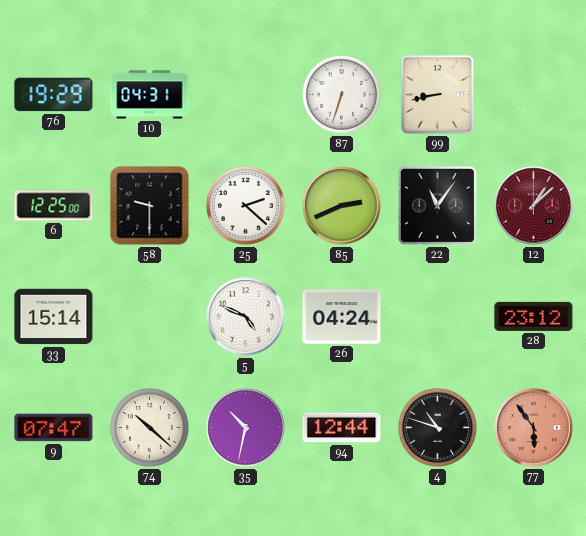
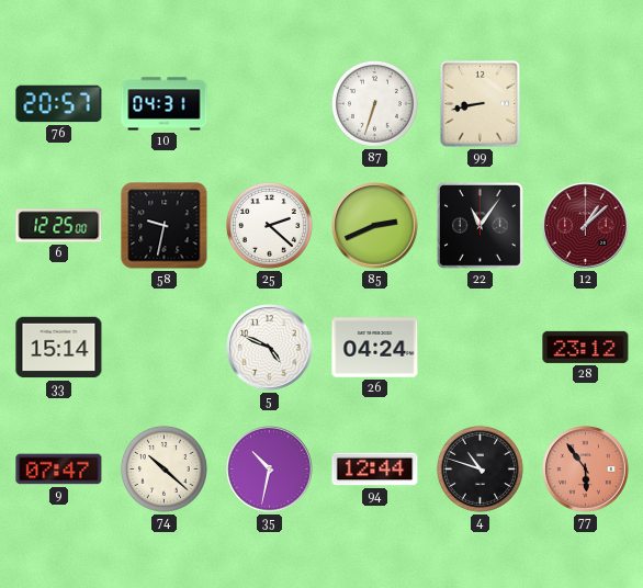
76: 19:29 -> 20:57 (59, 104)
58: 9:30 -> 9:32 (165, 226)
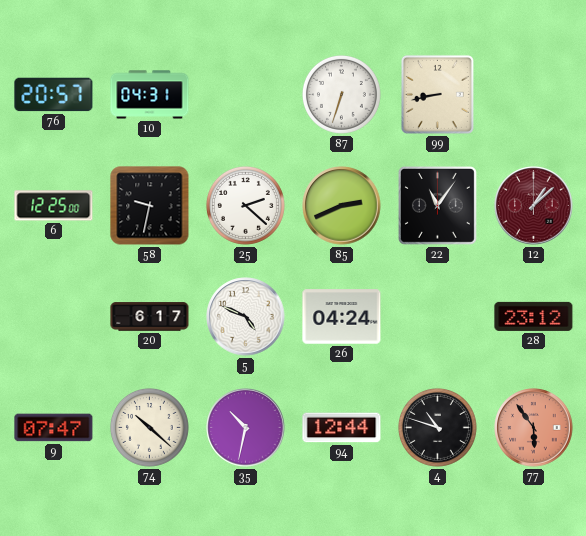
33: 15:14 -> none (59, 348)
20: none -> 6:17 (150, 317)
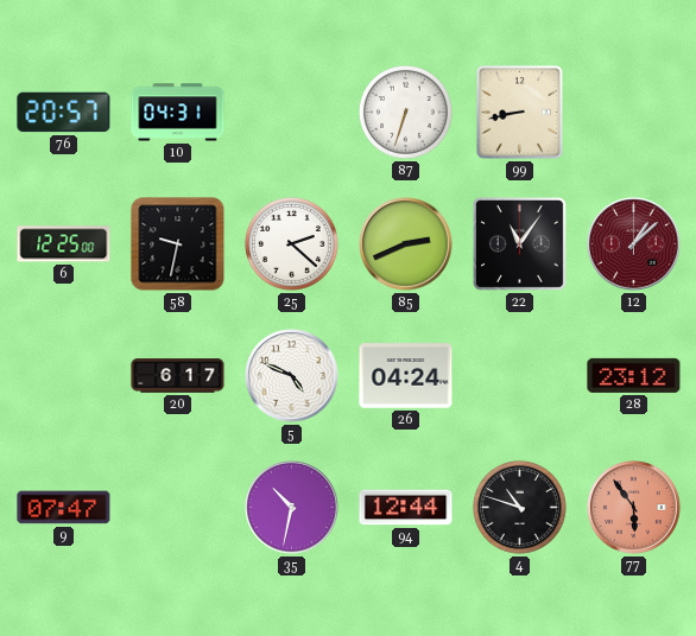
74: 10:22 -> none (149, 427)
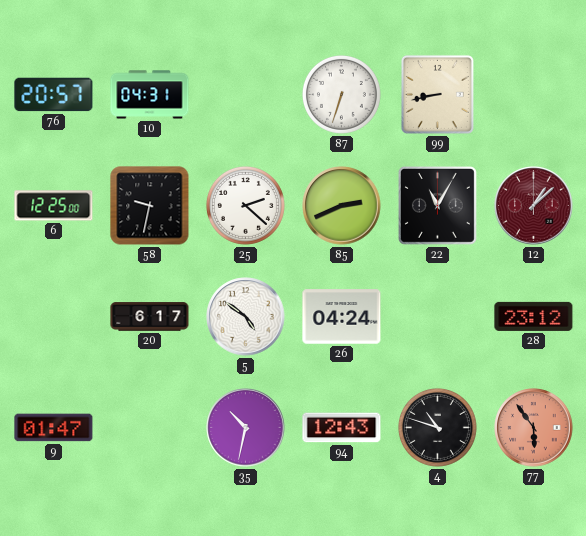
22: 11:06 -> 11:05 (437, 205)
5: 4:49 -> 4:51 (246, 317)
9: 07:47 -> 01:47 (54, 428)
94: 12:44 -> 12:43 (342, 428)
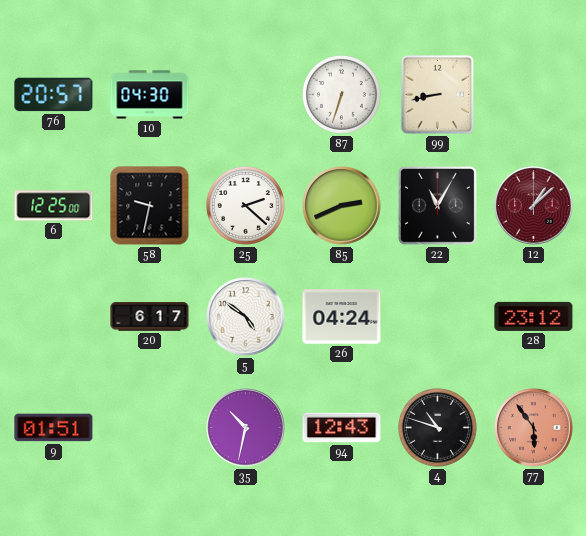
10: 04:31 -> 04:30 (150, 95)
9: 01:47 -> 01:51 (54, 428)
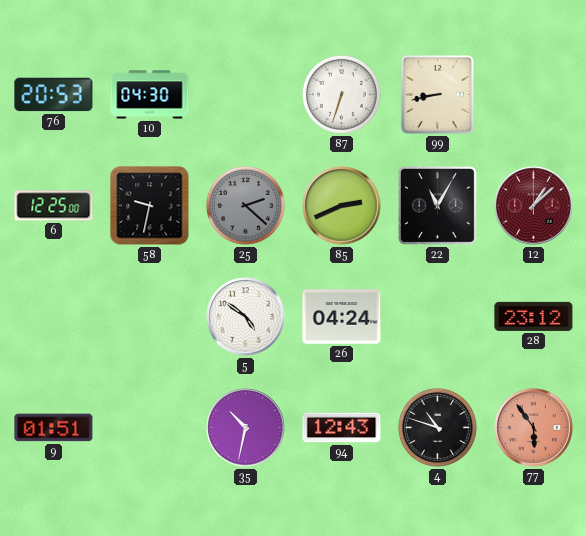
76: 20:57 -> 20:53 (54, 95)
25 dial: white -> grey (245, 205)
20: 6:17 -> none (150, 317)
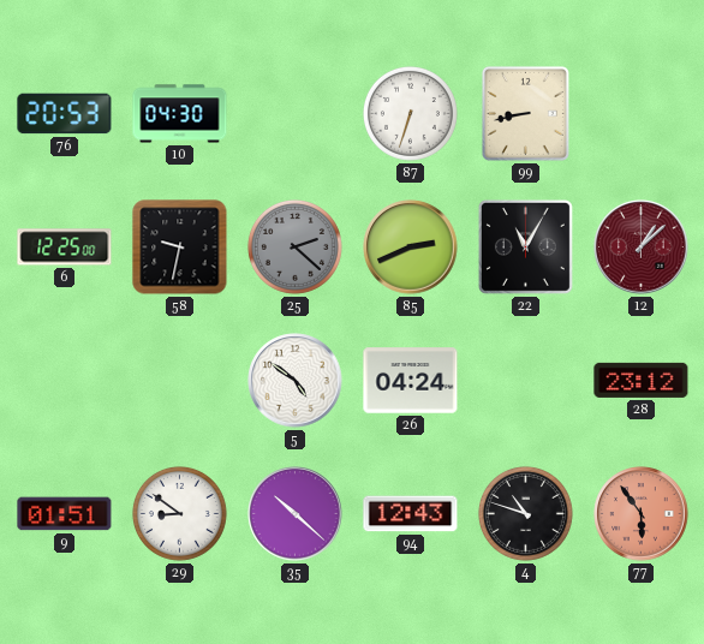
29: none -> 8:51 (179, 513)
35: 10:32 -> 10:22 (296, 514)
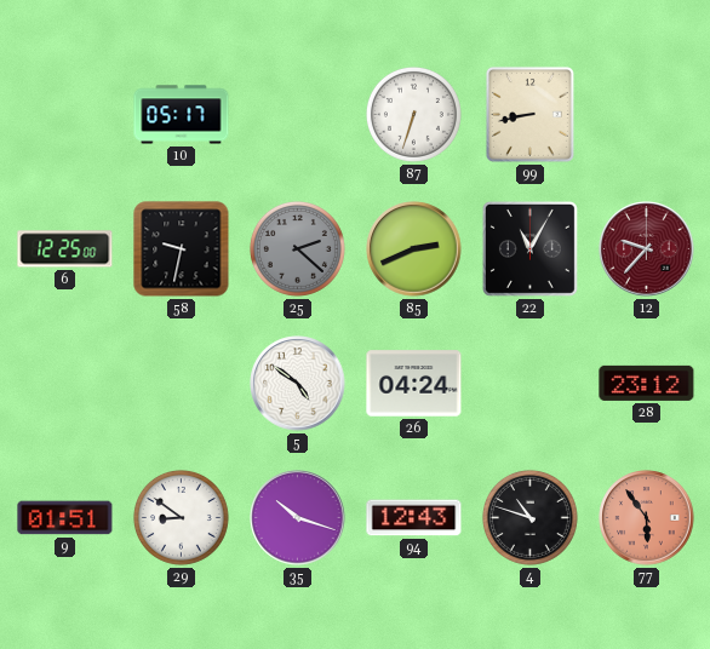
76: 20:53 -> none (65, 114)
10: 04:30 -> 05:17 (182, 115)
12: 1:08 -> 9:37 (647, 249)
35: 10:22 -> 10:18 (298, 518)
